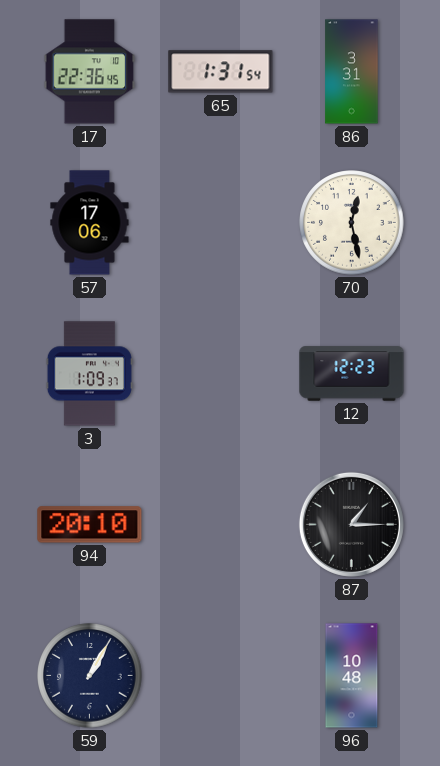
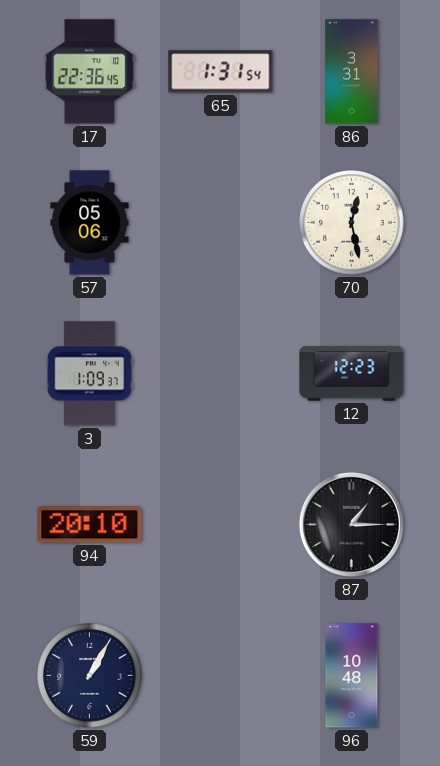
57: 17:06 -> 05:06 (90, 223)
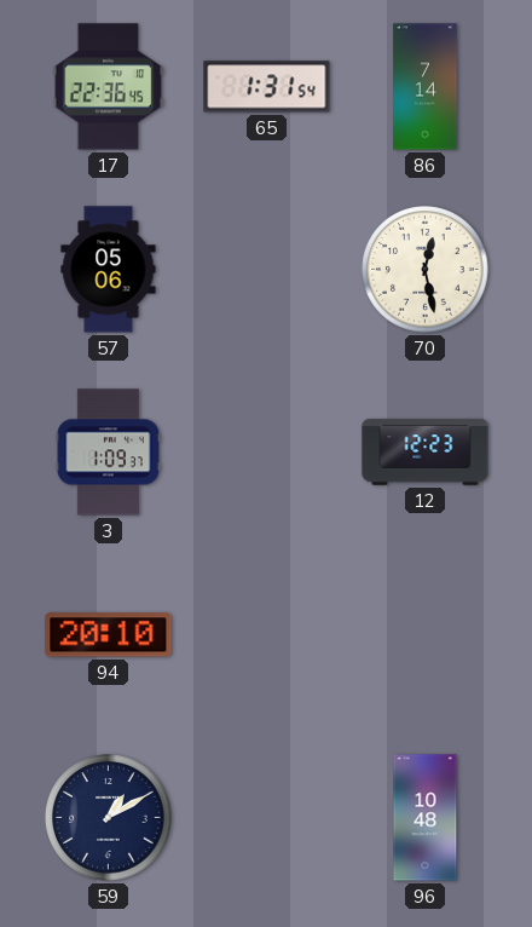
86: 3:31 -> 7:14 (426, 87)
87: 1:15 -> none (351, 524)
59: 1:05 -> 1:10 (109, 818)
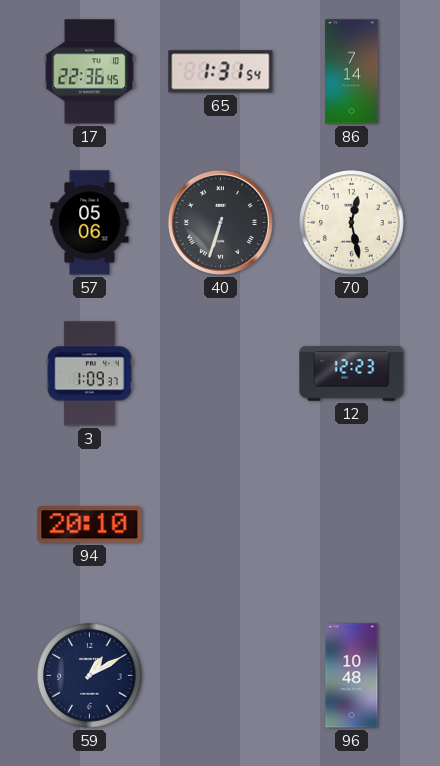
40: none -> 6:33 (220, 222)
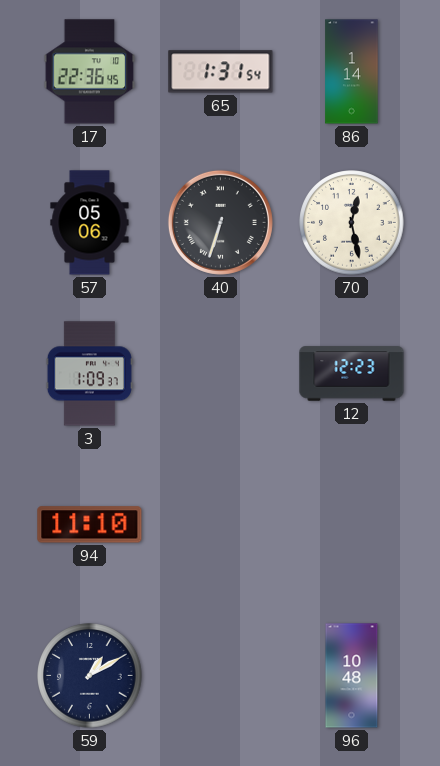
86: 7:14 -> 1:14 (352, 72)
94: 20:10 -> 11:10 (90, 525)
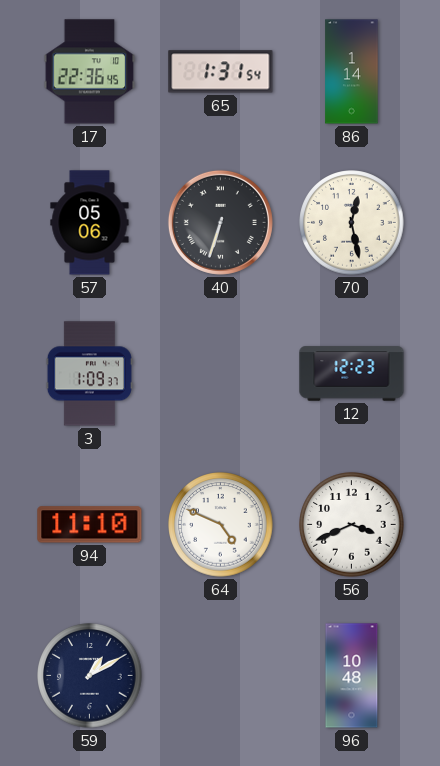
64: none -> 4:49 (221, 525)
56: none -> 3:41 (352, 525)
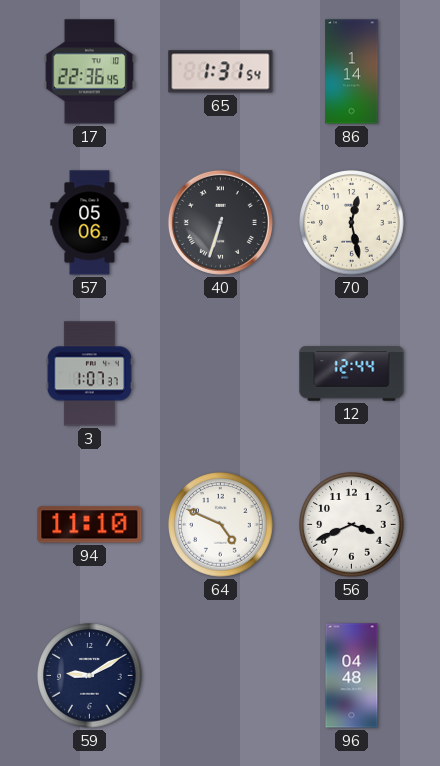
3: 1:09 -> 1:07 (89, 374)
12: 12:23 -> 12:44 (352, 374)
59: 1:10 -> 9:10 (90, 676)
96: 10:48 -> 04:48 (352, 676)
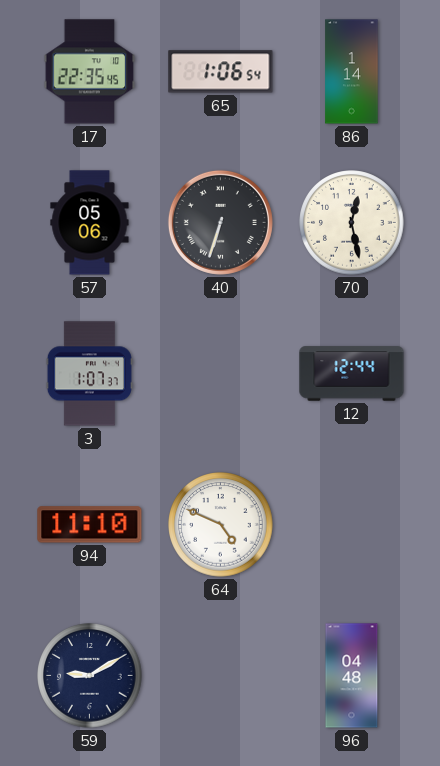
17: 22:36 -> 22:35 (90, 72)
65: 1:31 -> 1:06 (221, 72)
56: 3:41 -> none (352, 525)
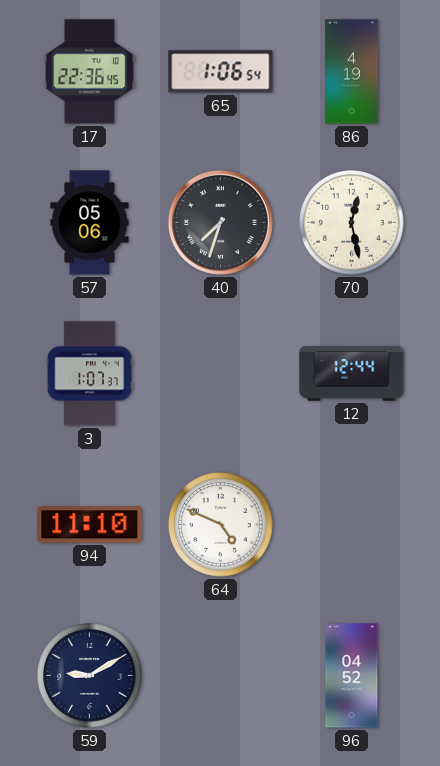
17: 22:35 -> 22:36 (90, 72)
86: 1:14 -> 4:19 (352, 72)
40: 6:33 -> 7:33 (220, 222)
96: 04:48 -> 04:52 (352, 676)
